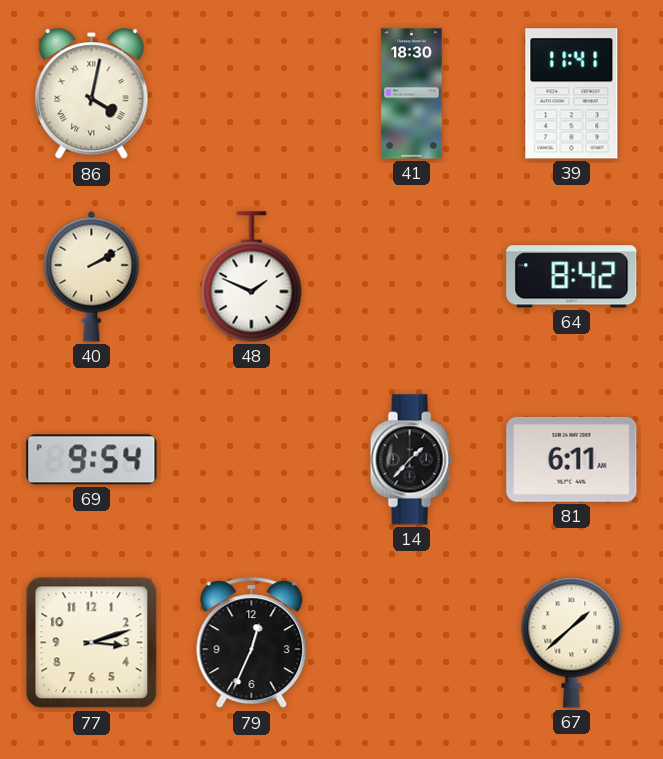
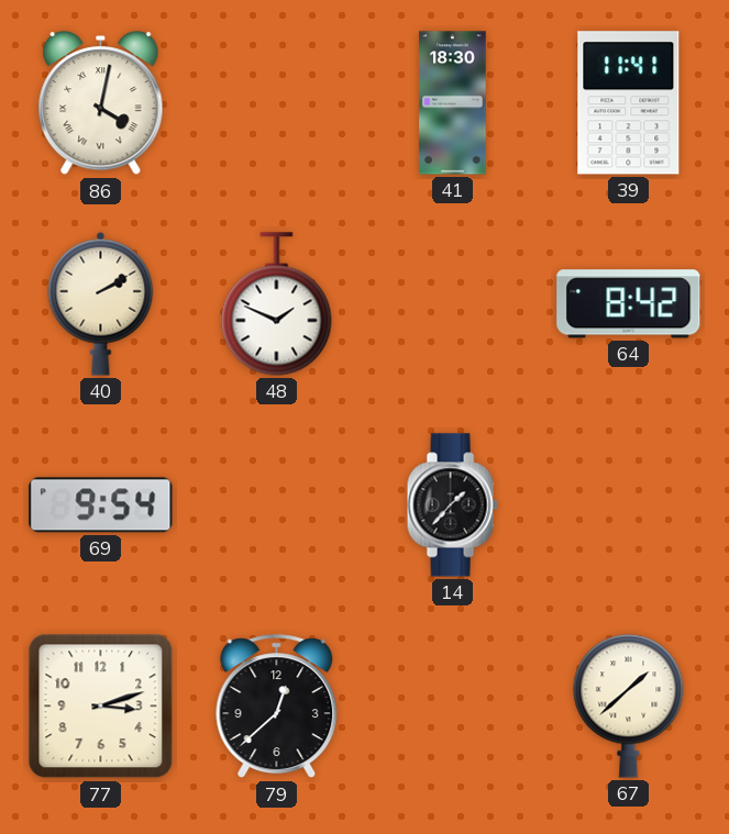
81: 6:11 -> none (572, 459)
79: 12:34 -> 12:38 (277, 707)
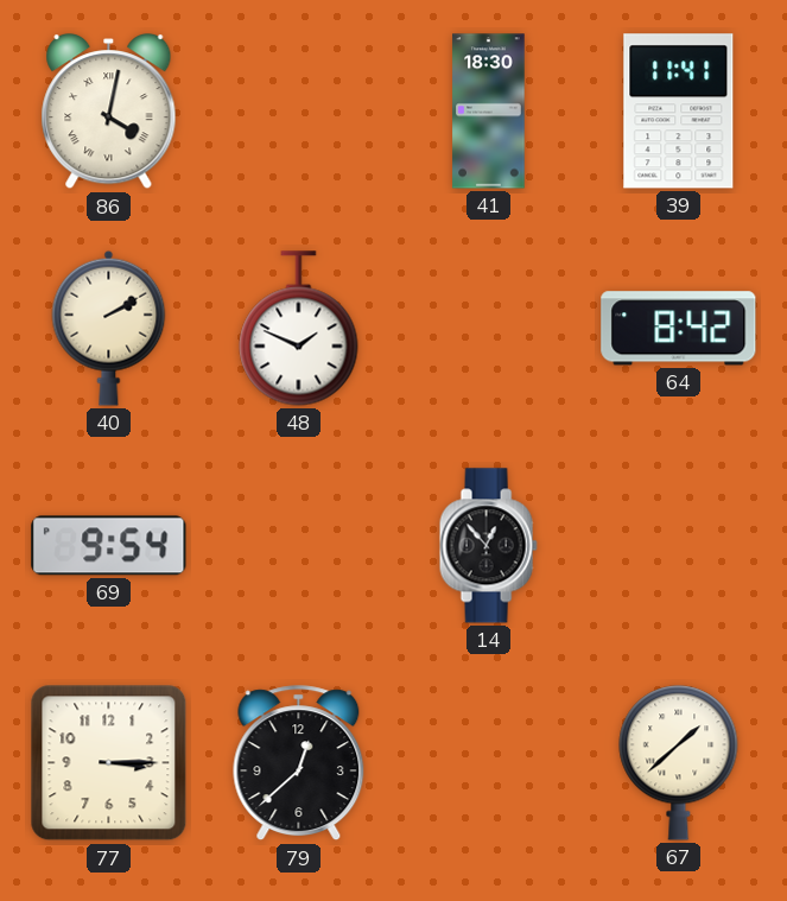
14: 1:37 -> 12:53 (488, 546)
77: 3:12 -> 3:15 (109, 763)
